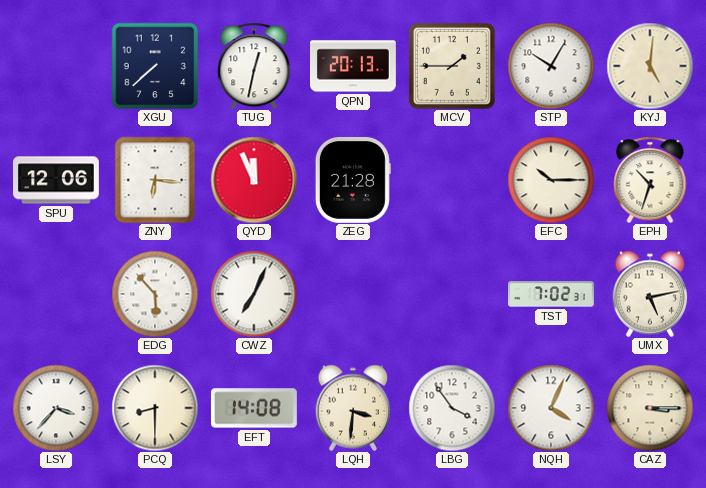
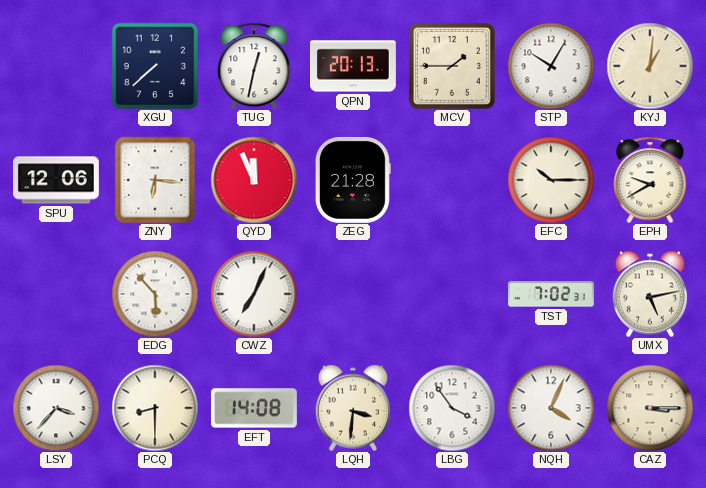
KYJ: 5:01 -> 1:01 (650, 66)
EPH: 10:33 -> 9:40 (650, 180)
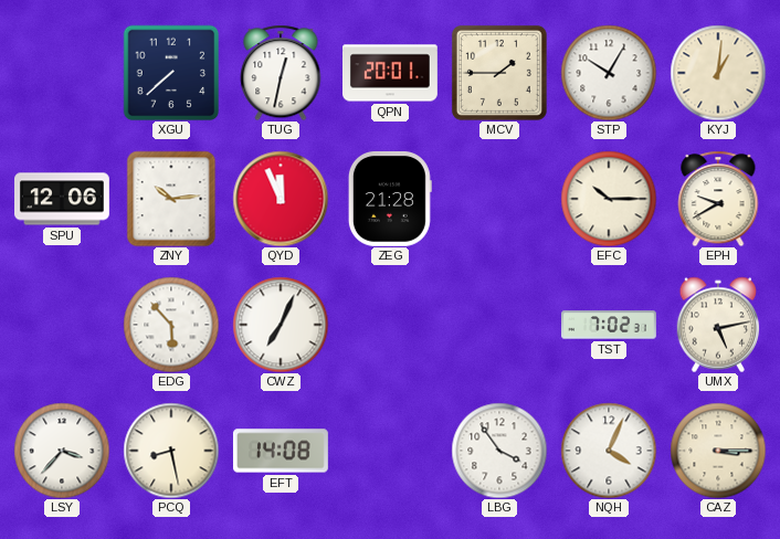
QPN: 20:13 -> 20:01 (391, 73)
ZNY: 6:16 -> 10:14 (171, 199)
PCQ: 8:30 -> 8:28 (171, 451)
LQH: 3:31 -> none (353, 408)
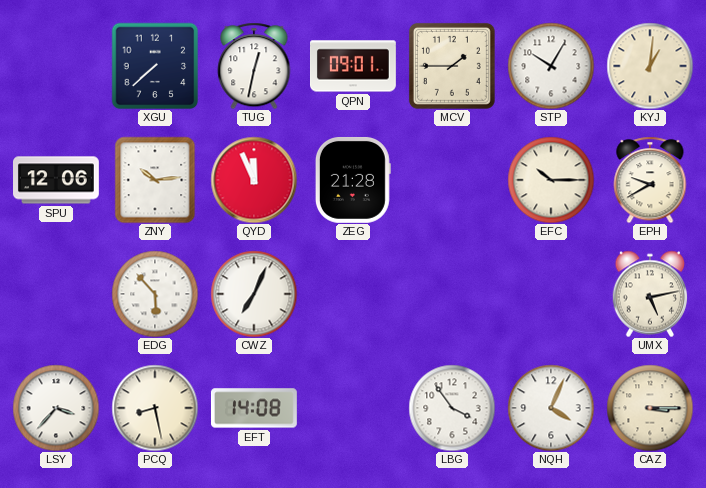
QPN: 20:01 -> 09:01 (354, 66)
TST: 7:02 -> none (610, 325)
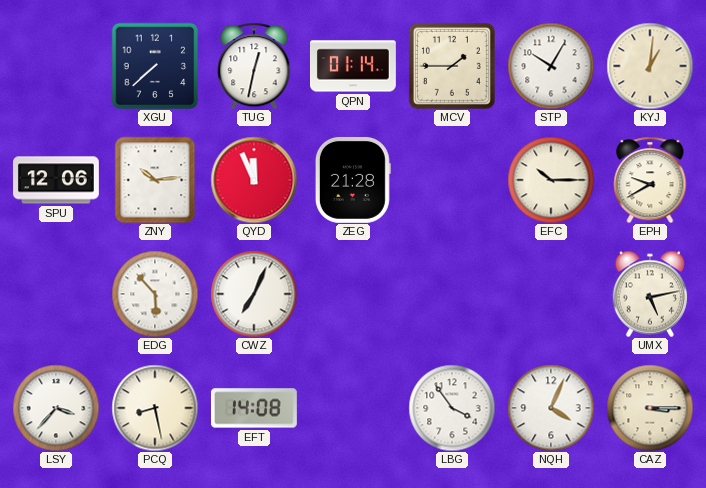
QPN: 09:01 -> 01:14 (354, 66)
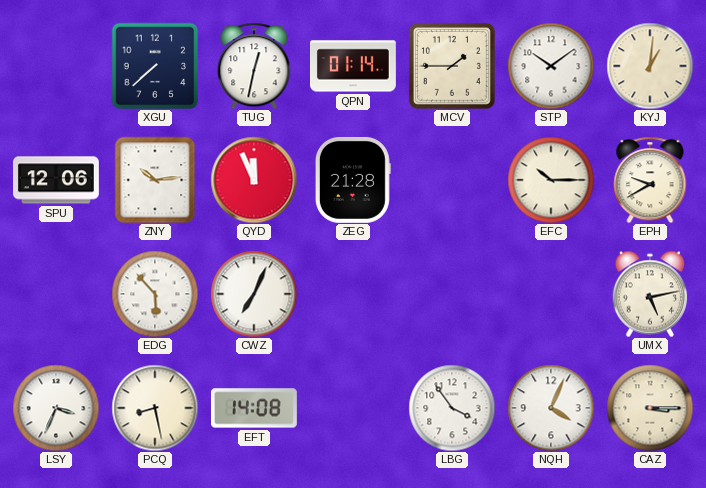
STP: 10:05 -> 10:09 (551, 66)
LSY: 3:37 -> 3:34 (56, 408)
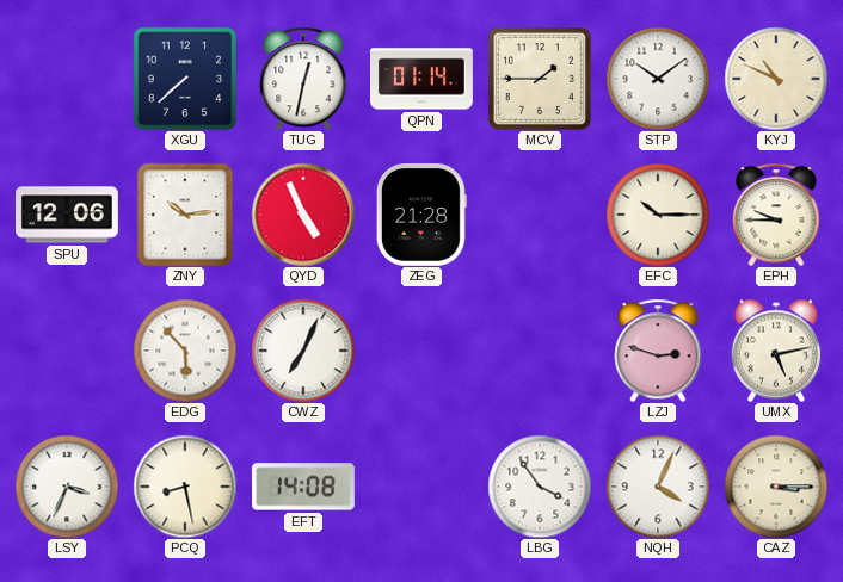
KYJ: 1:01 -> 10:49 (776, 79)
QYD: 11:56 -> 4:56 (303, 215)
EPH: 9:40 -> 9:45 (776, 215)
LZJ: none -> 2:48 (658, 351)
